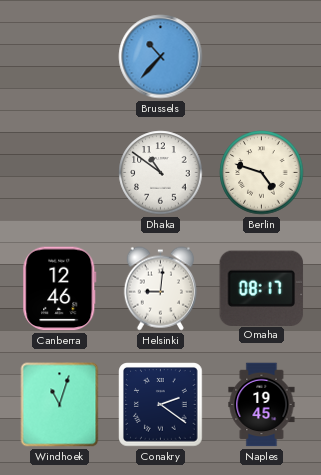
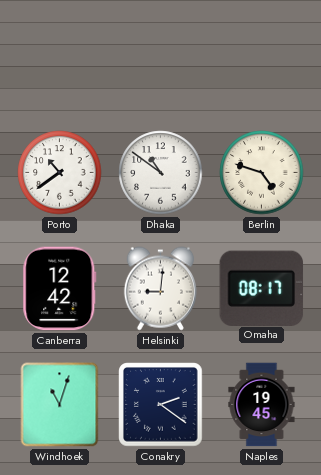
Brussels: 10:37 -> none (161, 57)
Porto: none -> 10:39 (60, 173)
Canberra: 12:46 -> 12:42 (60, 289)
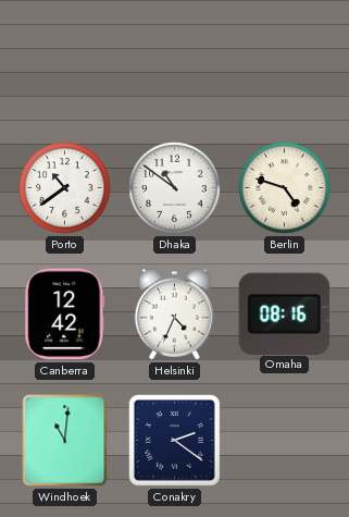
Helsinki: 9:01 -> 4:34 (174, 315)
Omaha: 08:17 -> 08:16 (285, 313)
Windhoek: 11:03 -> 11:01 (65, 441)
Naples: 19:45 -> none (262, 405)
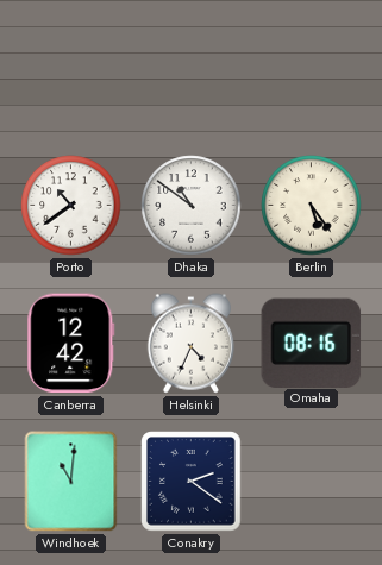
Berlin: 4:48 -> 5:24 (312, 206)
